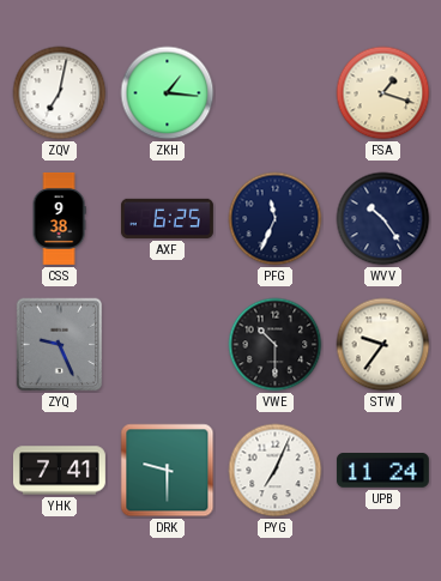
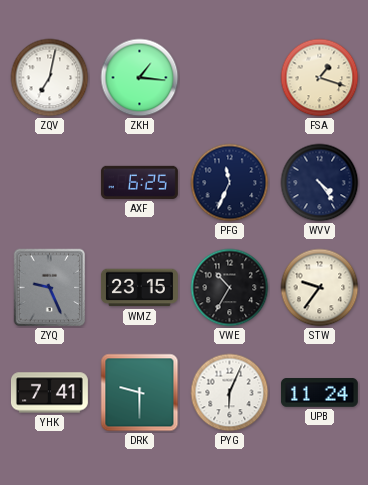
CSS: 9:38 -> none (59, 219)
WVV: 10:24 -> 4:24 (320, 183)
WMZ: none -> 23:15 (139, 288)
VWE: 10:30 -> 10:35 (230, 288)
PYG: 7:04 -> 6:04 (230, 393)
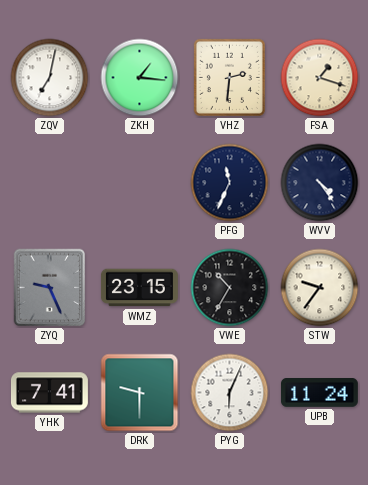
VHZ: none -> 2:31 (229, 77)
AXF: 6:25 -> none (139, 182)
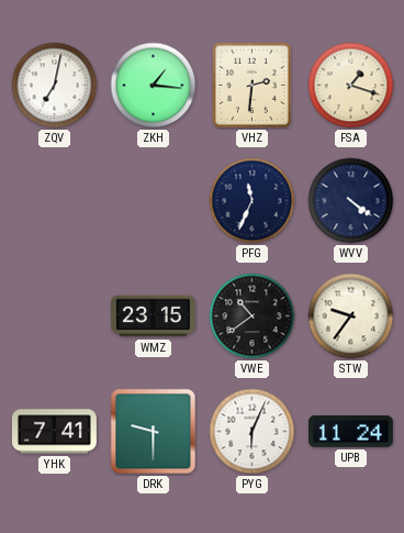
WVV: 4:24 -> 4:21 (351, 201)
ZYQ: 9:26 -> none (50, 288)
VWE: 10:35 -> 10:39 (252, 317)
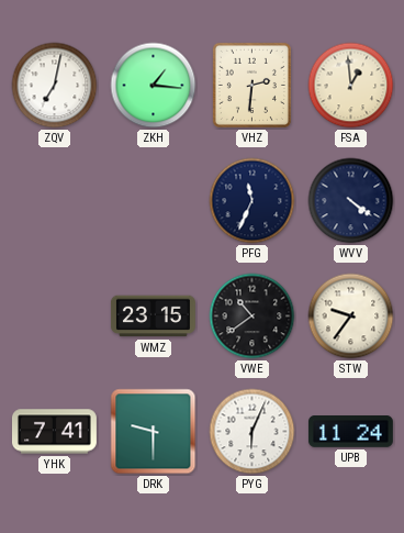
FSA: 1:18 -> 12:59 (351, 86)
